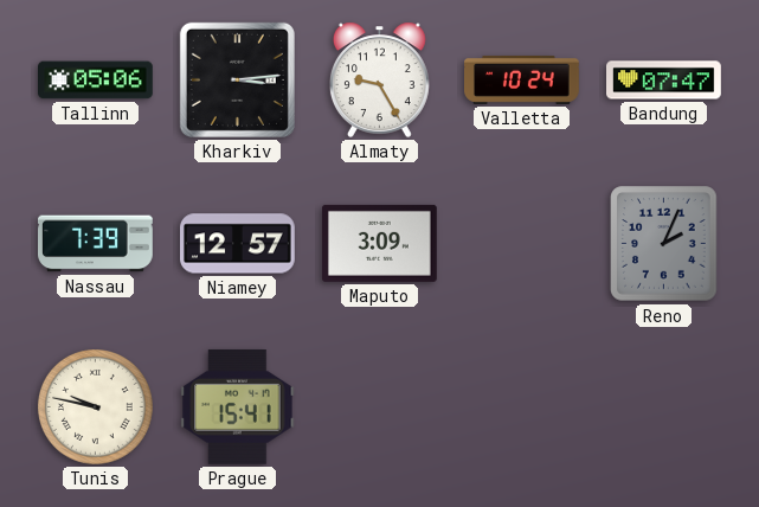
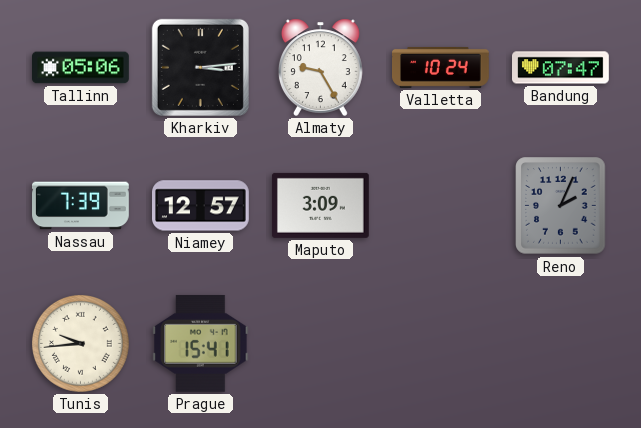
Tunis: 9:47 -> 9:44 (80, 343)
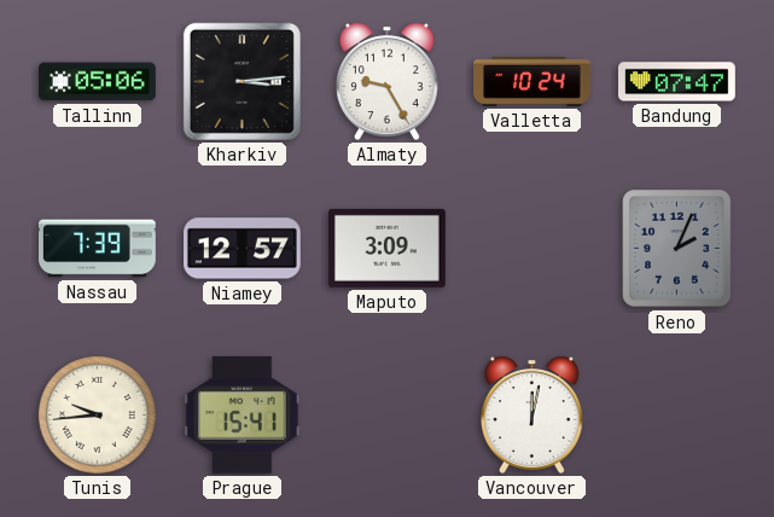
Vancouver: none -> 12:02 (531, 414)
